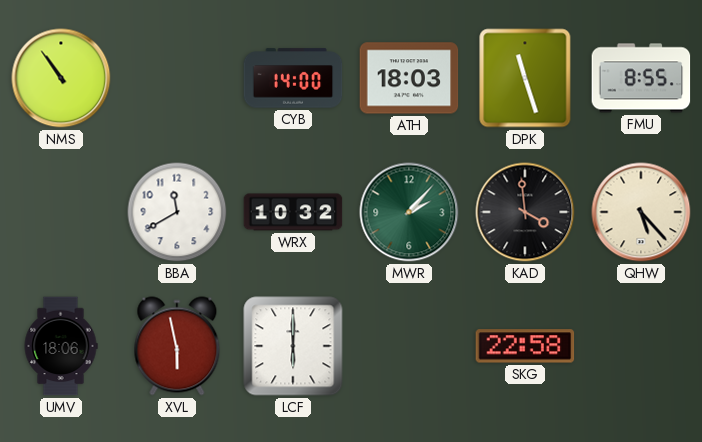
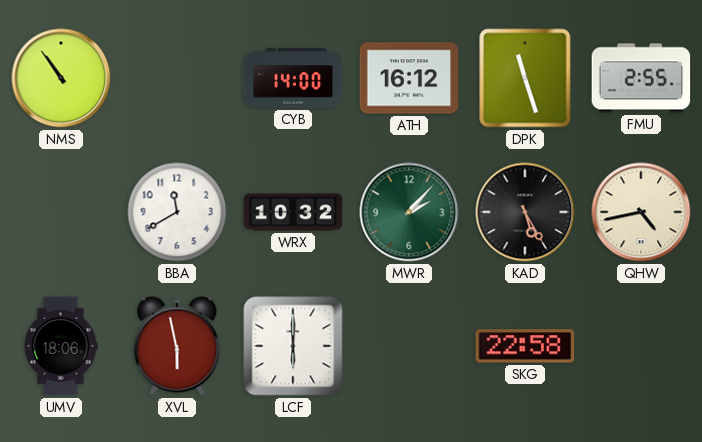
ATH: 18:03 -> 16:12 (409, 78)
FMU: 8:55 -> 2:55 (641, 78)
KAD: 3:59 -> 5:25 (525, 212)
QHW: 5:23 -> 4:43 (641, 212)
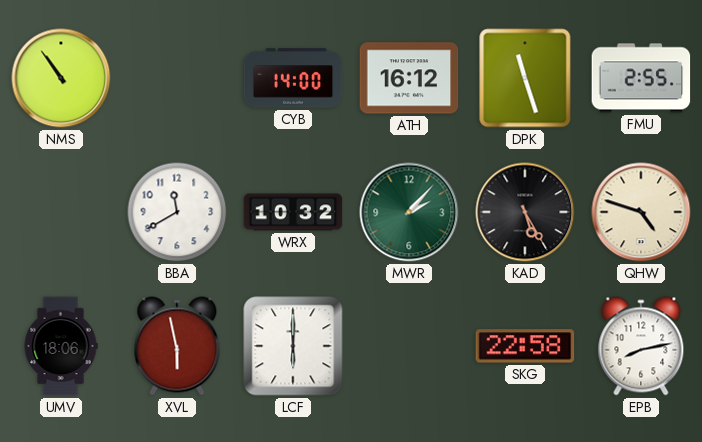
QHW: 4:43 -> 4:48 (641, 212)
EPB: none -> 8:13 (641, 346)
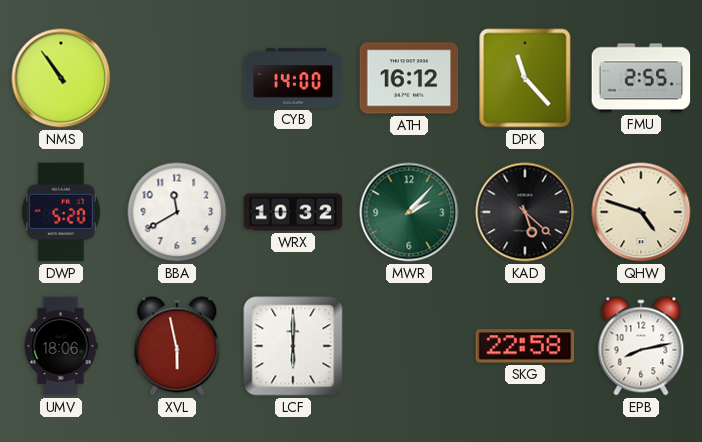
DPK: 11:27 -> 11:23 (525, 78)
DWP: none -> 5:20 (61, 212)
KAD: 5:25 -> 5:22 (525, 212)
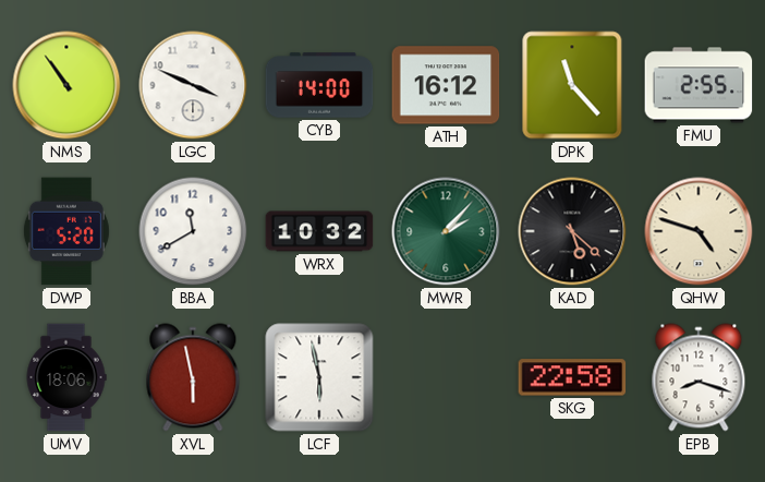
LGC: none -> 3:49 (193, 85)
LCF: 6:00 -> 5:58 (319, 377)
EPB: 8:13 -> 8:18 (699, 377)
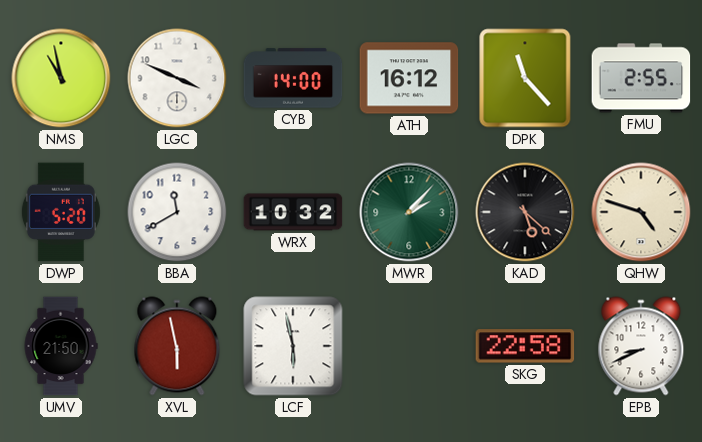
NMS: 10:54 -> 10:58 (61, 78)
UMV: 18:06 -> 21:50 (61, 346)
EPB: 8:18 -> 8:41 (641, 346)
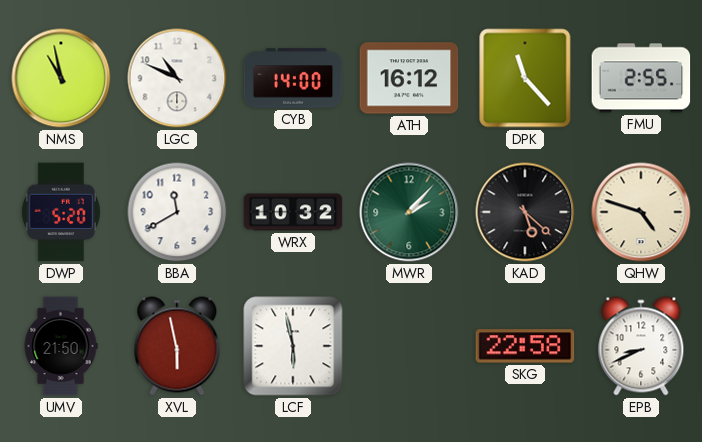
LGC: 3:49 -> 10:49 (177, 78)
